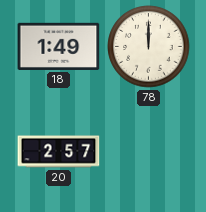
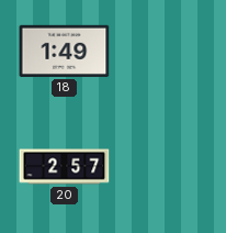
78: 12:00 -> none (149, 47)
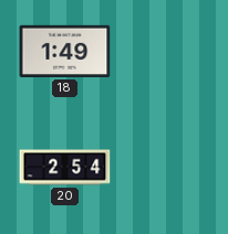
20: 2:57 -> 2:54 (65, 168)
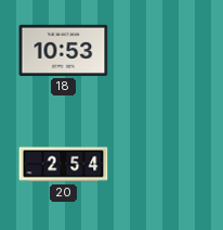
18: 1:49 -> 10:53 (64, 50)
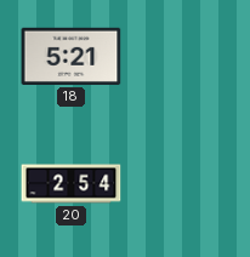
18: 10:53 -> 5:21 (72, 56)
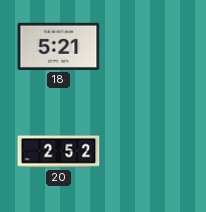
20: 2:54 -> 2:52 (59, 152)
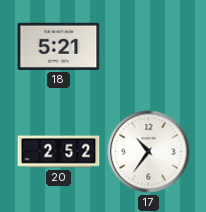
17: none -> 10:36 (149, 152)
